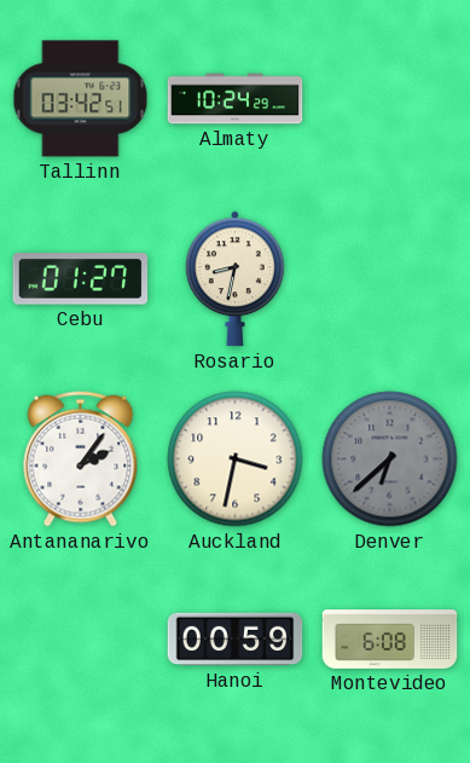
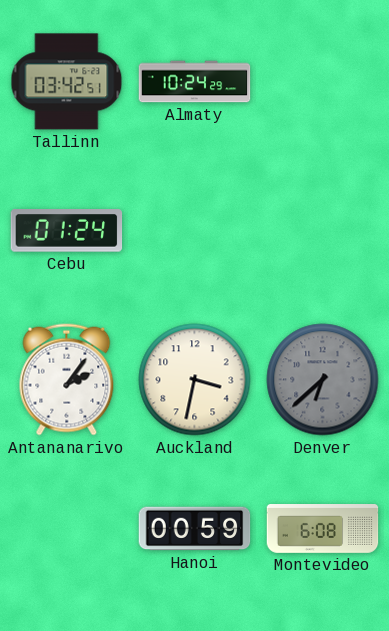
Cebu: 01:27 -> 01:24 (67, 231)
Rosario: 8:32 -> none (236, 279)
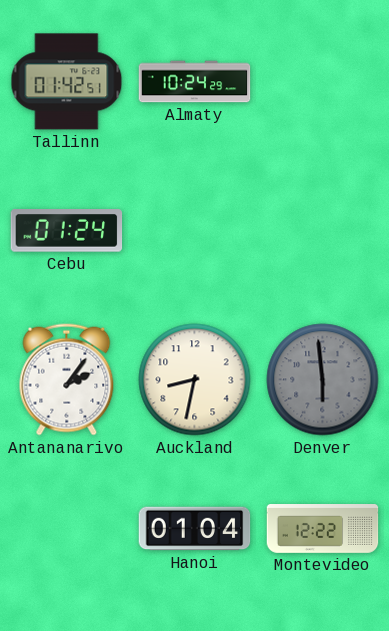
Tallinn: 03:42 -> 01:42 (67, 82)
Auckland: 3:32 -> 8:32 (195, 380)
Denver: 6:38 -> 5:59 (323, 380)
Hanoi: 00:59 -> 01:04 (195, 529)
Montevideo: 6:08 -> 12:22 (323, 529)
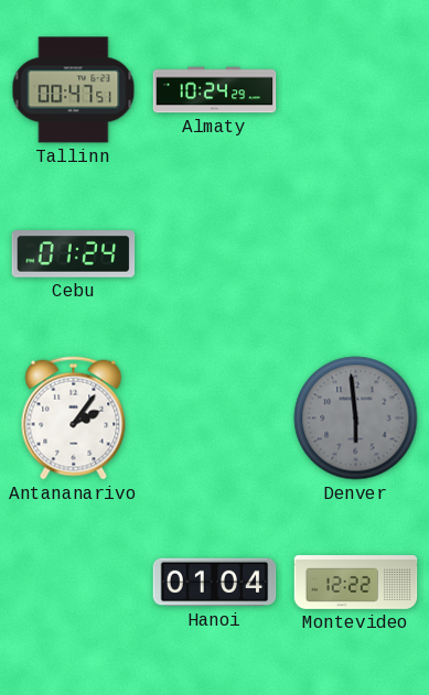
Tallinn: 01:42 -> 00:47 (74, 90)
Auckland: 8:32 -> none (195, 380)
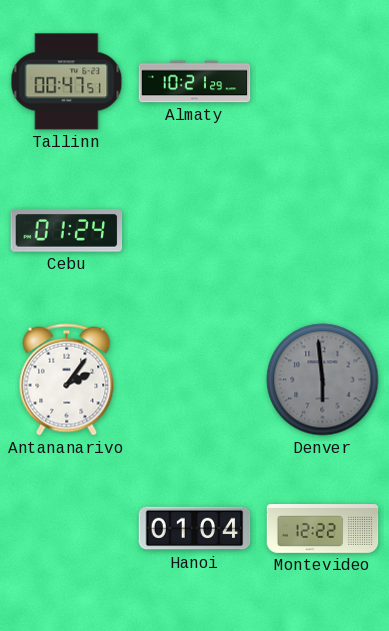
Almaty: 10:24 -> 10:21 (195, 82)
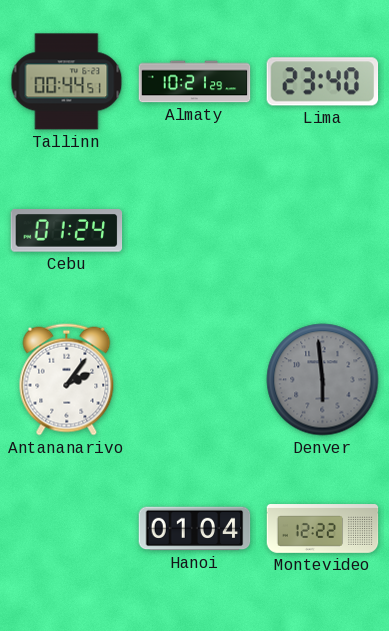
Tallinn: 00:47 -> 00:44 (67, 82)
Lima: none -> 23:40 (323, 82)
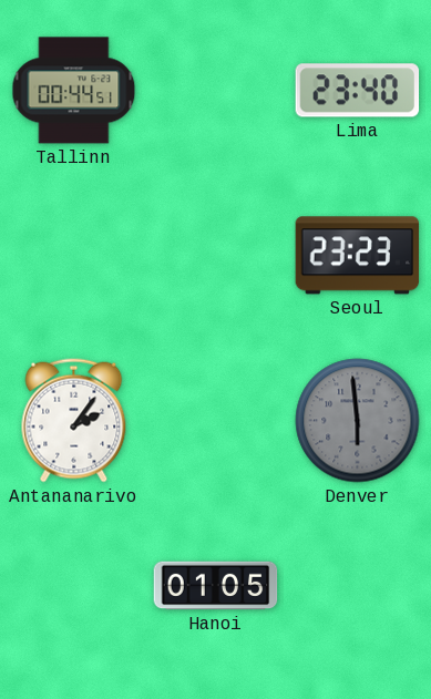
Almaty: 10:21 -> none (195, 82)
Cebu: 01:24 -> none (67, 231)
Seoul: none -> 23:23 (358, 256)
Hanoi: 01:04 -> 01:05 (216, 586)
Montevideo: 12:22 -> none (323, 529)
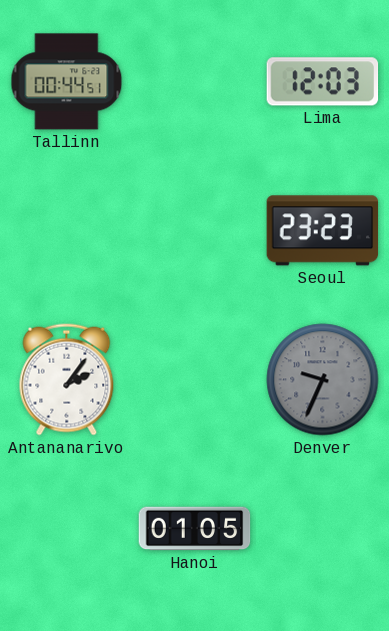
Lima: 23:40 -> 12:03 (323, 82)
Denver: 5:59 -> 9:34 (323, 380)
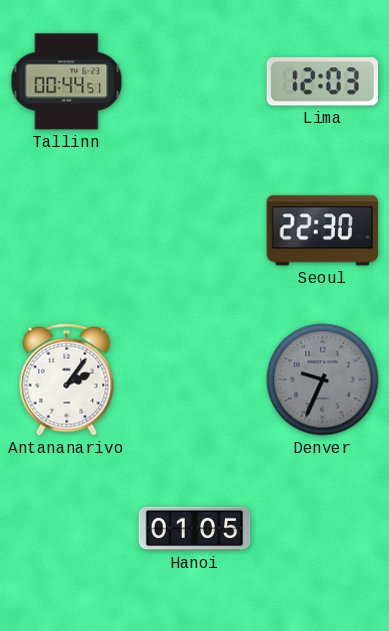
Seoul: 23:23 -> 22:30 (323, 231)
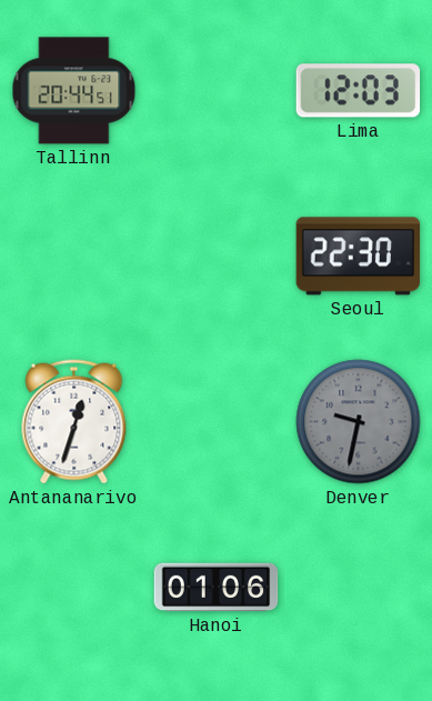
Tallinn: 00:44 -> 20:44 (74, 91)
Antananarivo: 2:06 -> 12:33 (74, 422)
Denver: 9:34 -> 9:32 (359, 422)
Hanoi: 01:05 -> 01:06 (217, 588)
